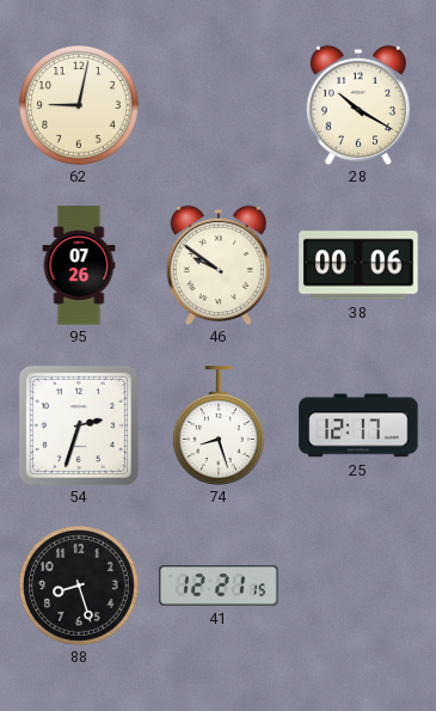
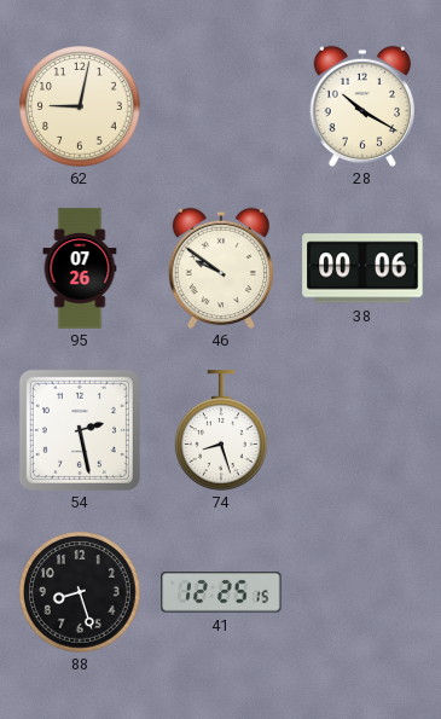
54: 2:33 -> 2:28 (80, 430)
25: 12:17 -> none (358, 425)
41: 12:21 -> 12:25 (221, 593)
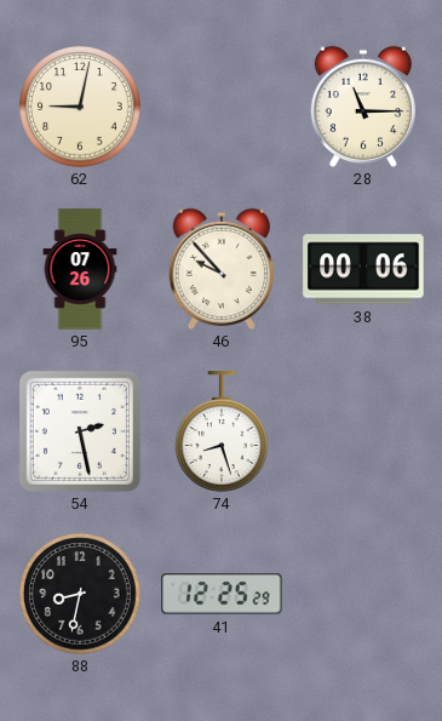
28: 10:20 -> 11:15 (362, 107)
46: 9:51 -> 9:53 (220, 269)
88: 8:27 -> 8:32 (81, 595)
41: 12:25:15 -> 12:25:29 (222, 595)
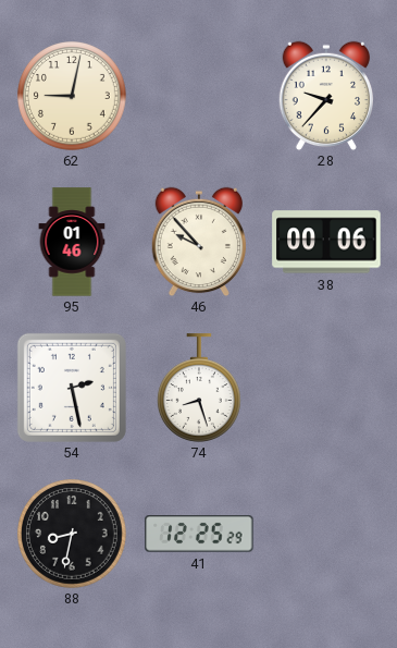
28: 11:15 -> 9:37 (325, 96)
95: 07:26 -> 01:46 (72, 242)
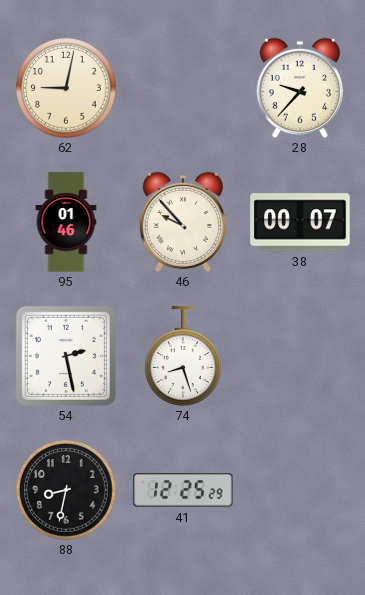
38: 00:06 -> 00:07 (300, 222)
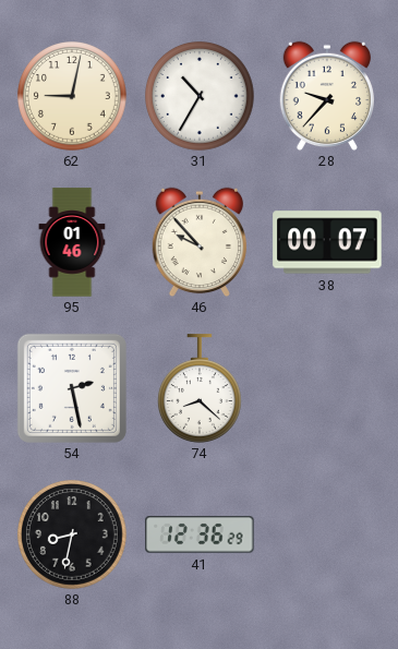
31: none -> 10:35 (201, 97)
74: 8:27 -> 8:22 (201, 388)
41: 12:25 -> 12:36 (200, 536)
